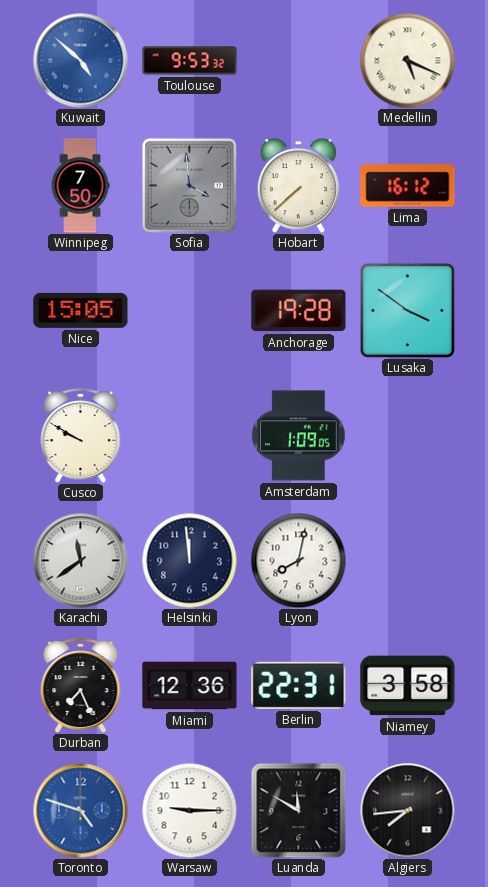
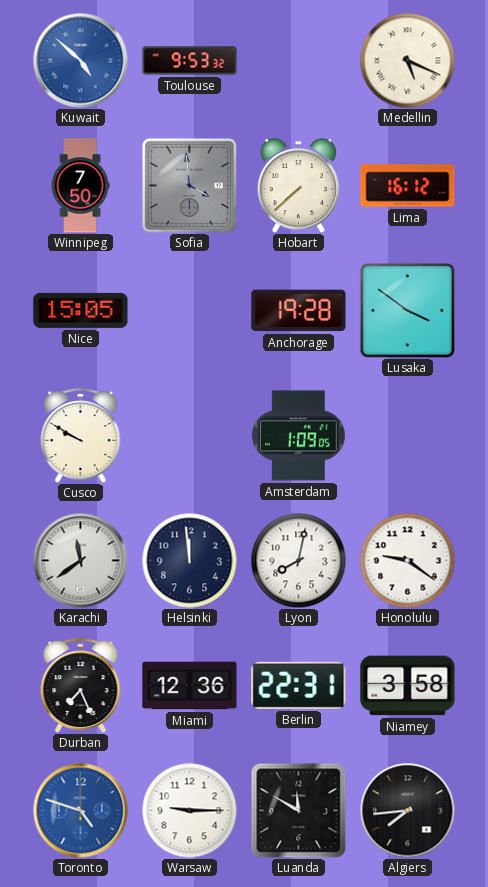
Honolulu: none -> 9:21 (407, 560)
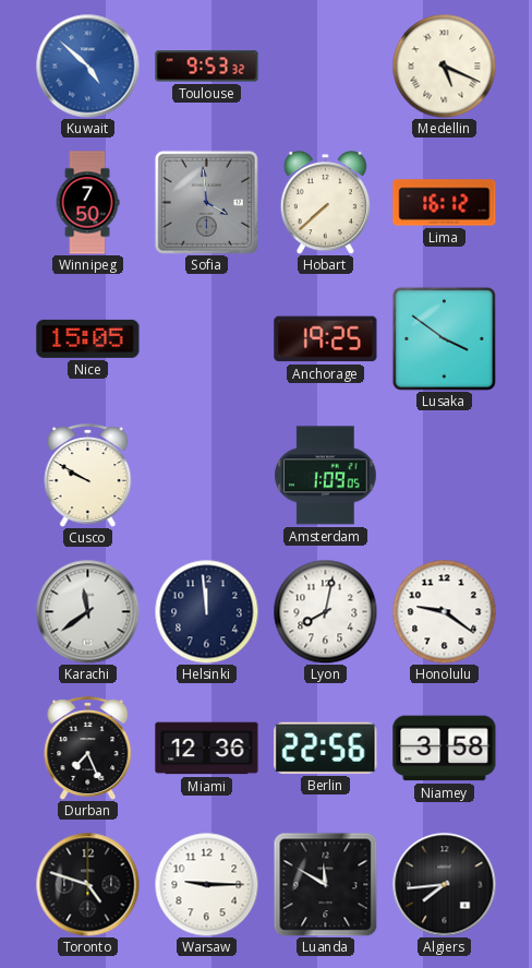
Anchorage: 19:28 -> 19:25 (326, 339)
Berlin: 22:31 -> 22:56 (326, 748)
Toronto dial: blue -> black (87, 884)
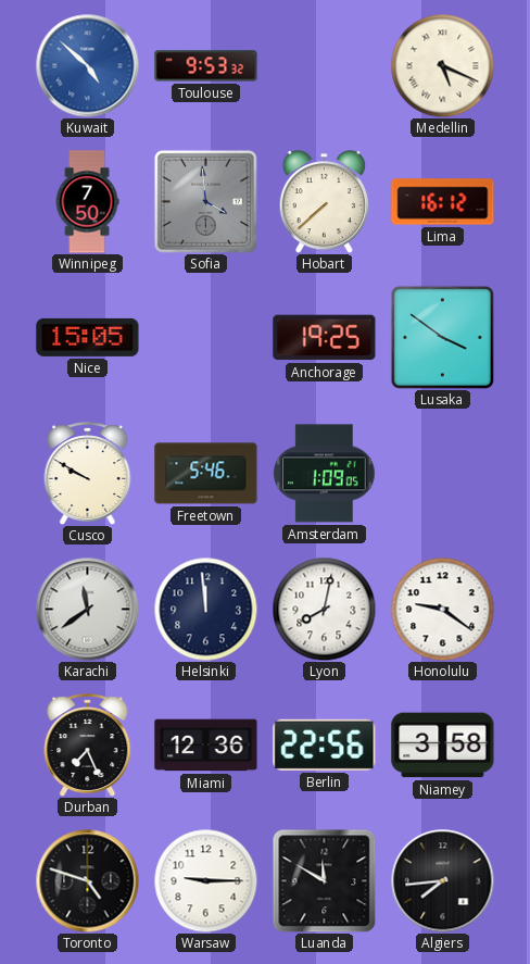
Freetown: none -> 5:46 (206, 474)
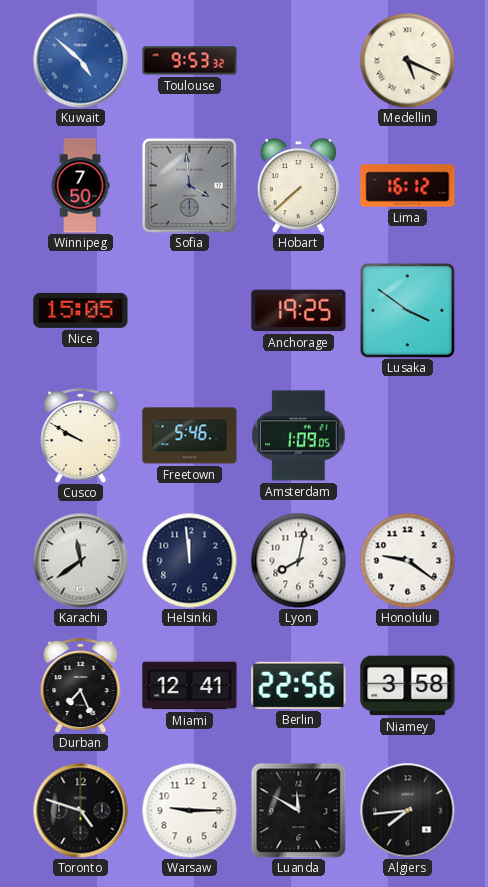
Miami: 12:36 -> 12:41 (190, 686)
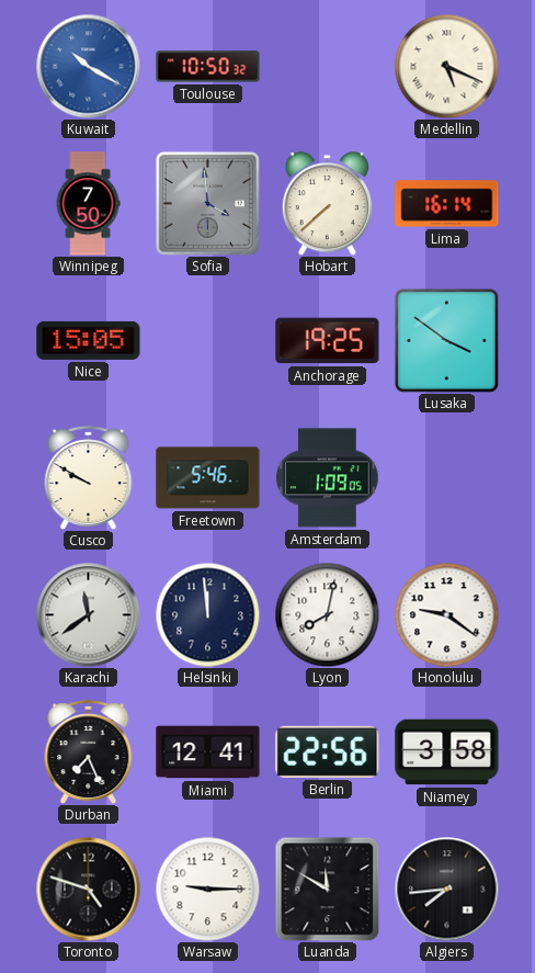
Kuwait: 4:52 -> 10:20 (88, 66)
Toulouse: 9:53 -> 10:50 (208, 67)
Lima: 16:12 -> 16:14 (447, 204)
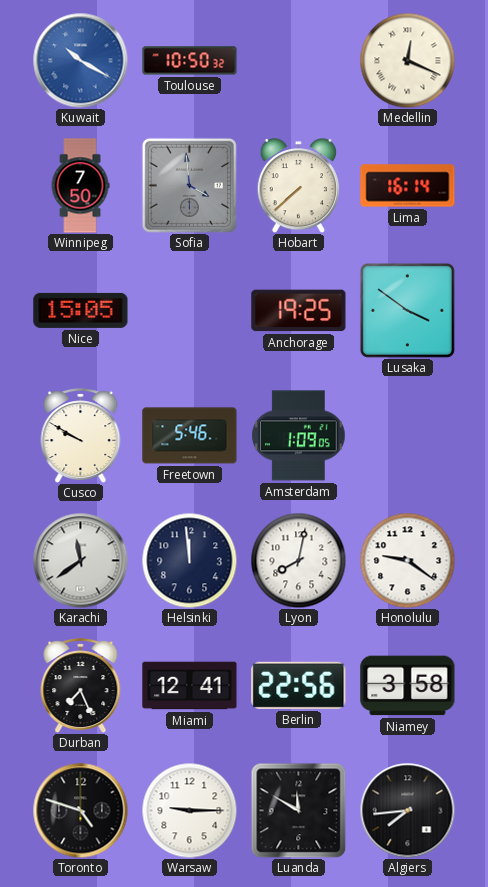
Medellin: 5:19 -> 12:19 (407, 60)
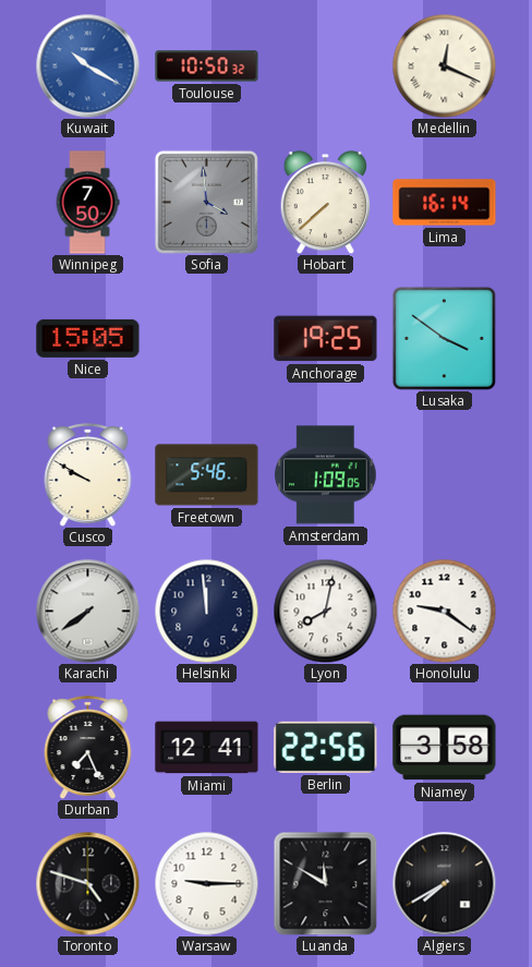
Karachi: 11:39 -> 7:39 (87, 611)
Algiers: 7:44 -> 7:40 (444, 883)
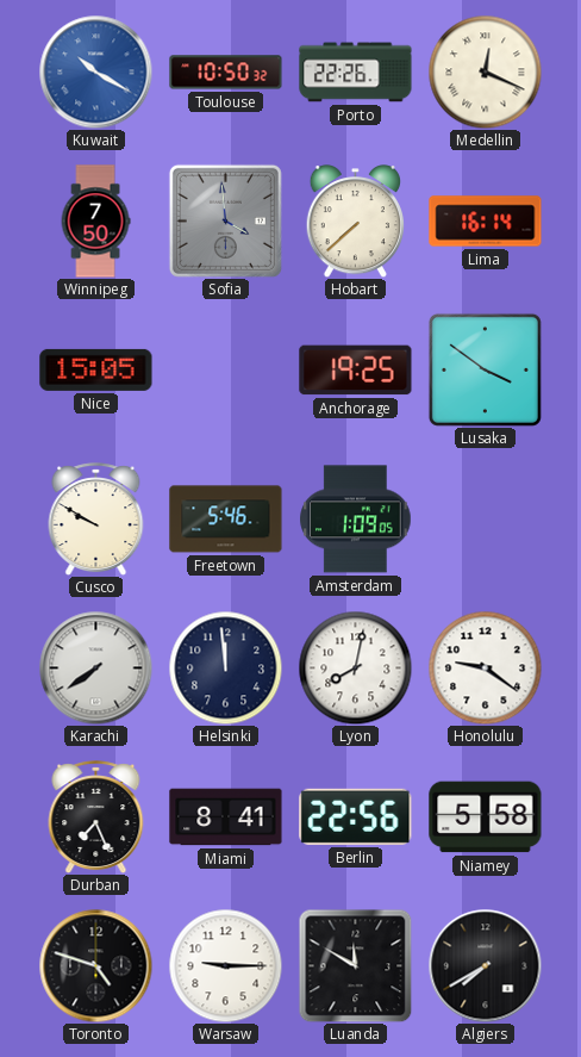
Porto: none -> 22:26 (356, 73)
Miami: 12:41 -> 8:41 (226, 817)
Niamey: 3:58 -> 5:58 (486, 817)
